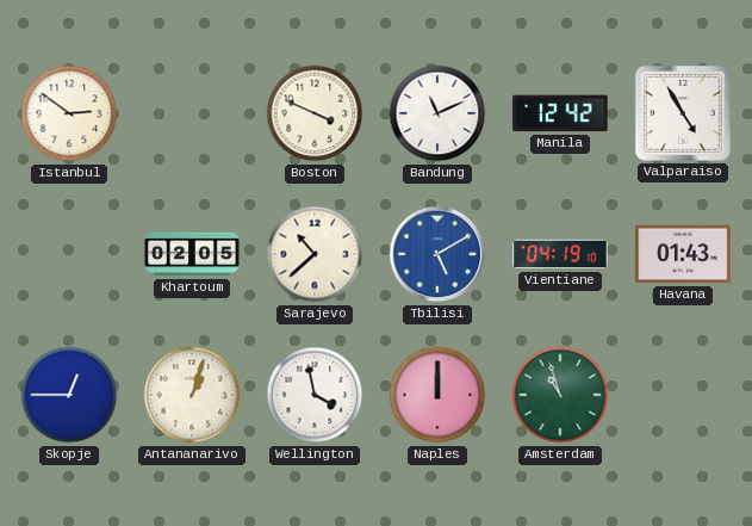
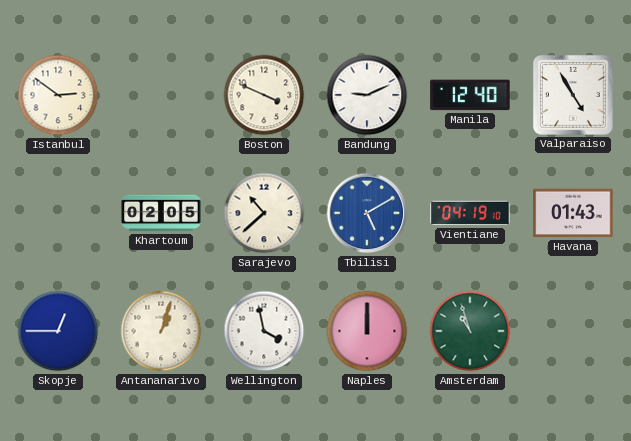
Bandung: 11:11 -> 9:11 (367, 95)
Manila: 12:42 -> 12:40 (470, 95)
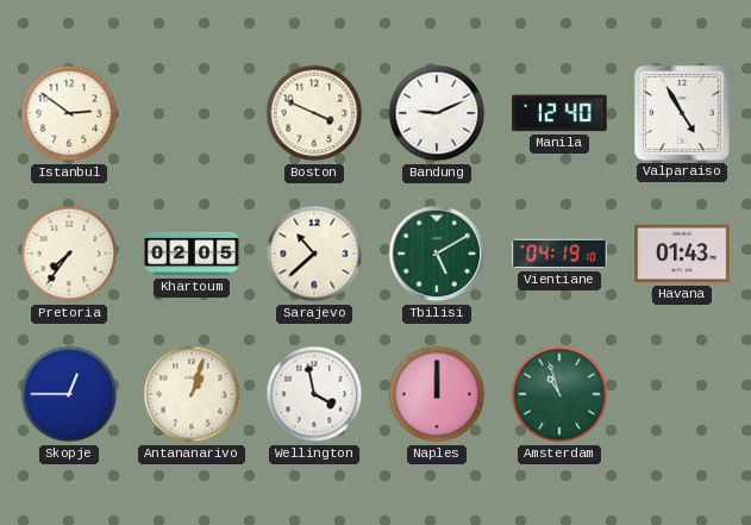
Pretoria: none -> 7:36 (69, 254)
Tbilisi dial: blue -> green (437, 254)
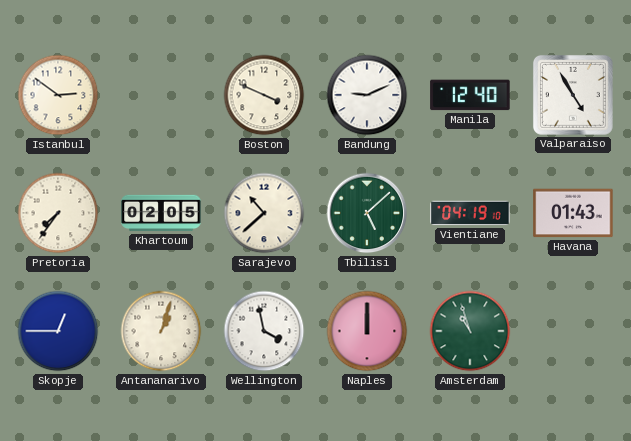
Tbilisi: 5:10 -> 5:08 (367, 213)
